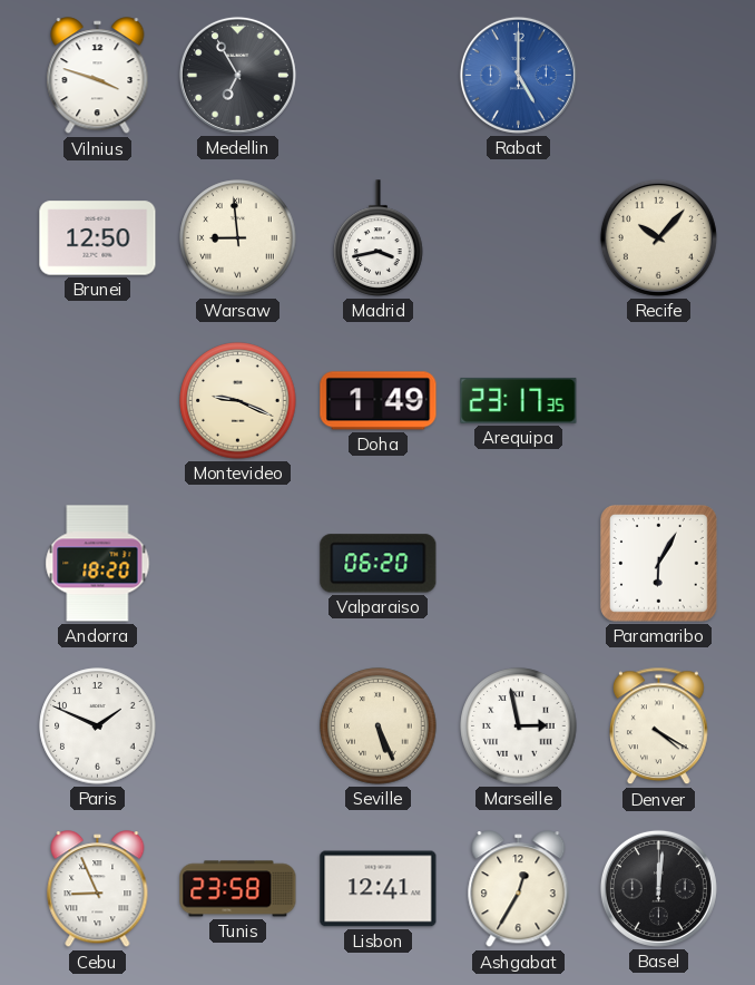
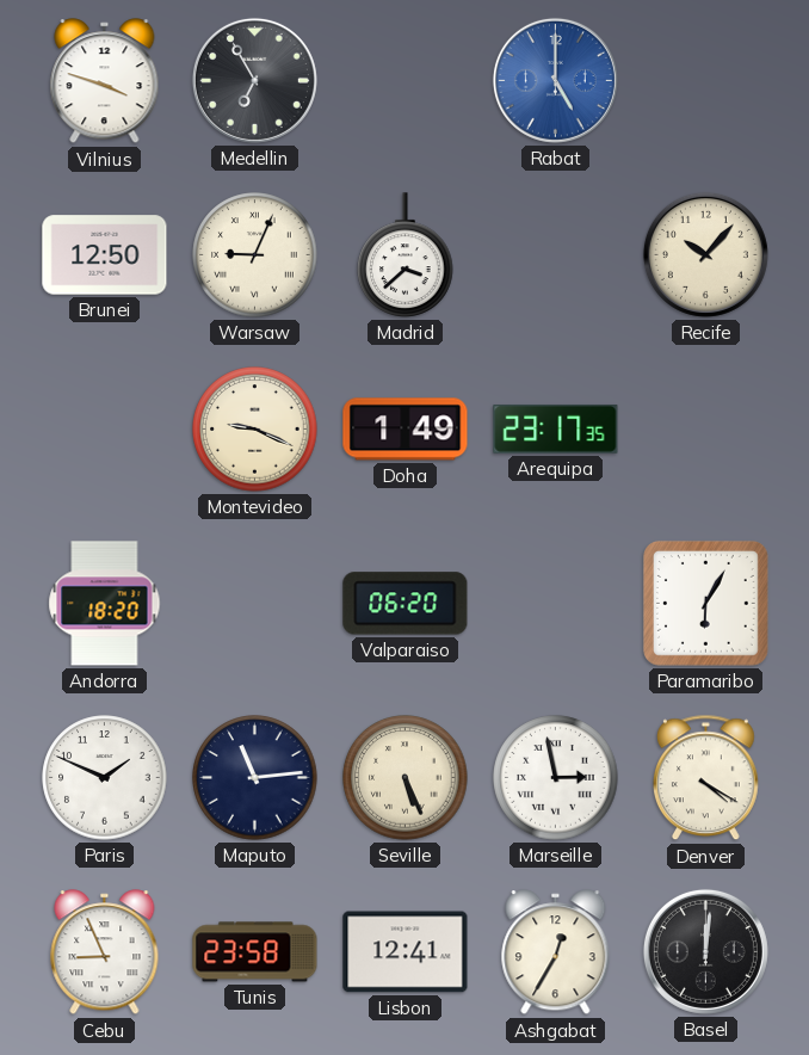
Warsaw: 8:59 -> 9:04 (255, 255)
Madrid: 3:43 -> 3:38 (406, 255)
Maputo: none -> 11:14 (255, 778)
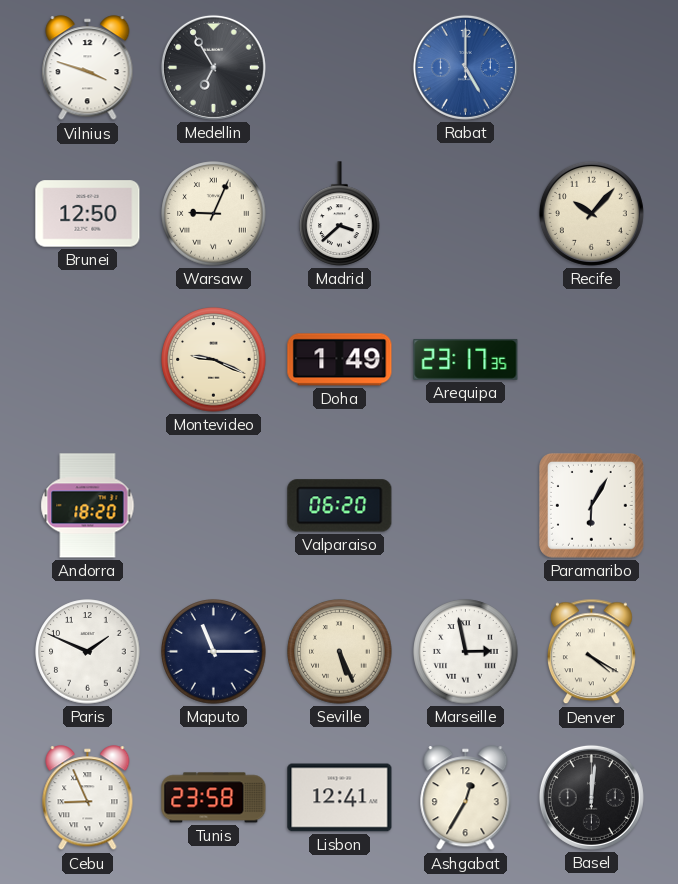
Maputo: 11:14 -> 11:15 (214, 652)
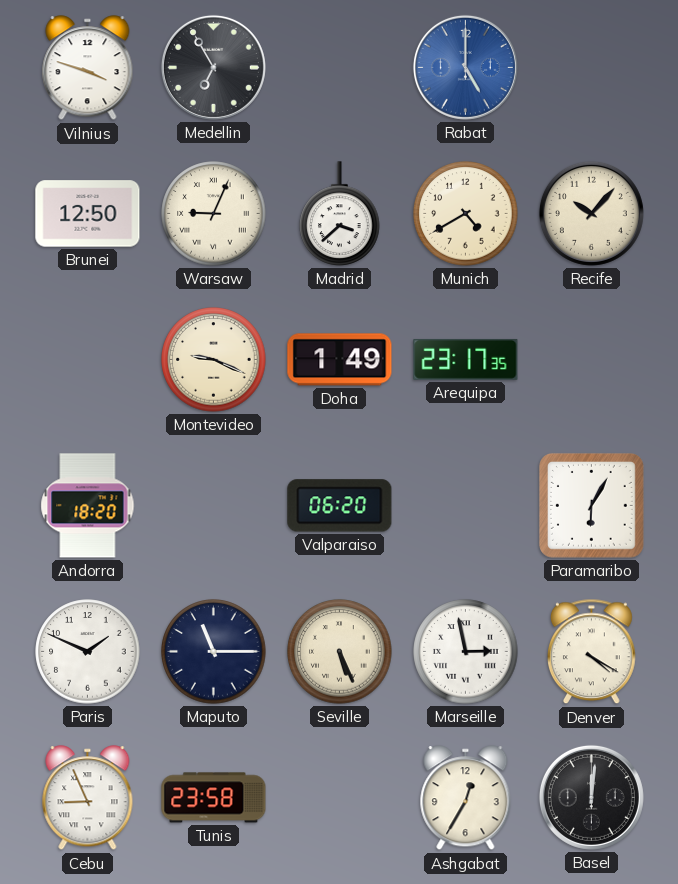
Munich: none -> 4:40 (466, 214)
Lisbon: 12:41 -> none (340, 798)
